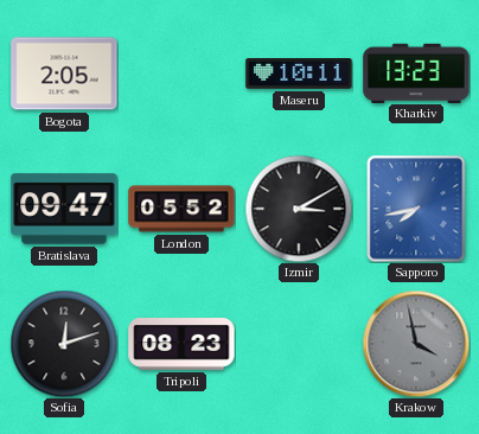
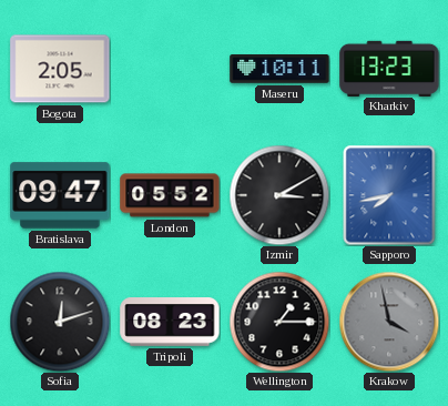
Wellington: none -> 1:15 (279, 322)
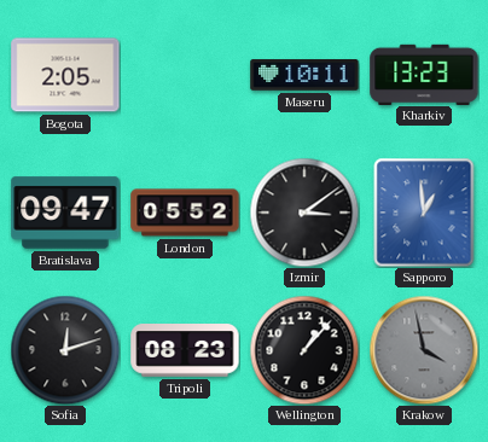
Izmir: 3:10 -> 3:09 (304, 213)
Sapporo: 7:43 -> 12:59 (424, 213)
Wellington: 1:15 -> 1:07 (304, 350)
